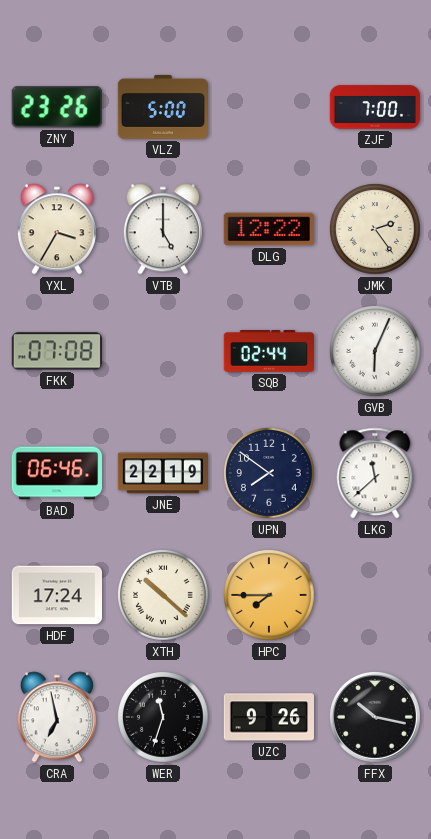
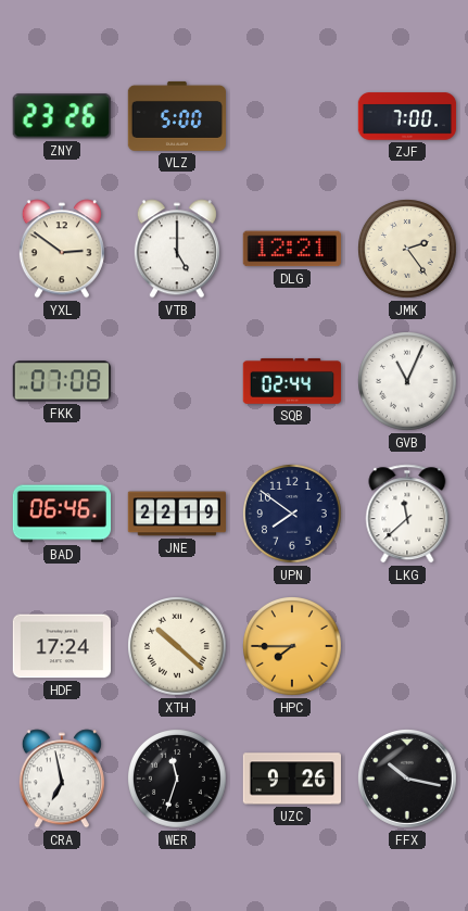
YXL: 3:35 -> 2:51 (62, 249)
DLG: 12:22 -> 12:21 (292, 249)
GVB: 6:04 -> 11:04 (408, 382)
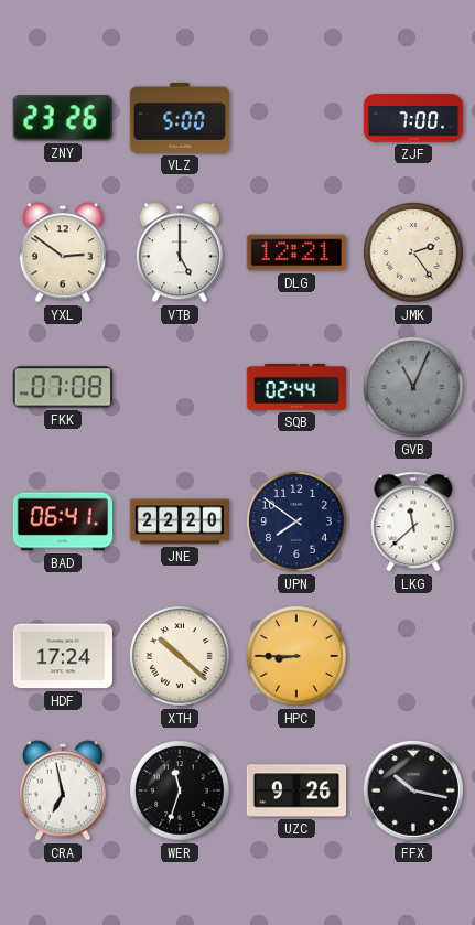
GVB dial: white -> grey (414, 388)
BAD: 06:46 -> 06:41 (63, 521)
JNE: 22:19 -> 22:20 (180, 521)
HPC: 7:45 -> 8:45 (298, 657)
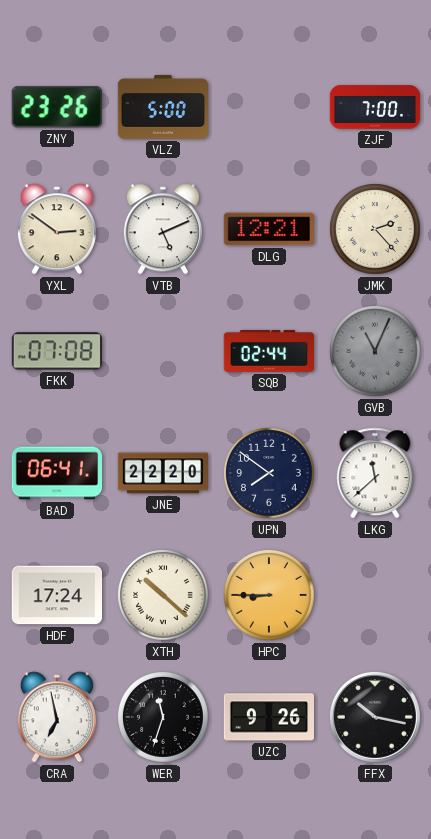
VTB: 5:00 -> 5:11 (163, 229)
JMK: 2:24 -> 2:23 (376, 230)
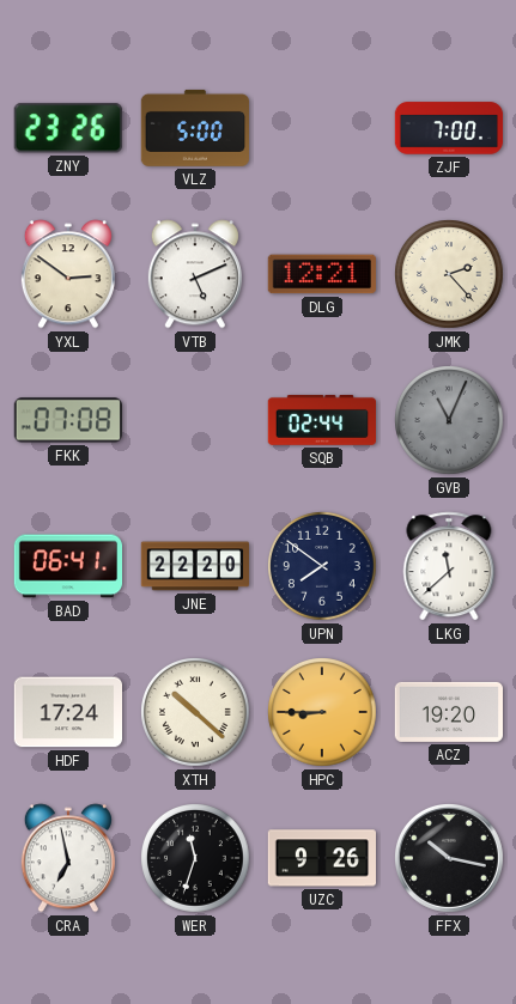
ACZ: none -> 19:20 (448, 712)
